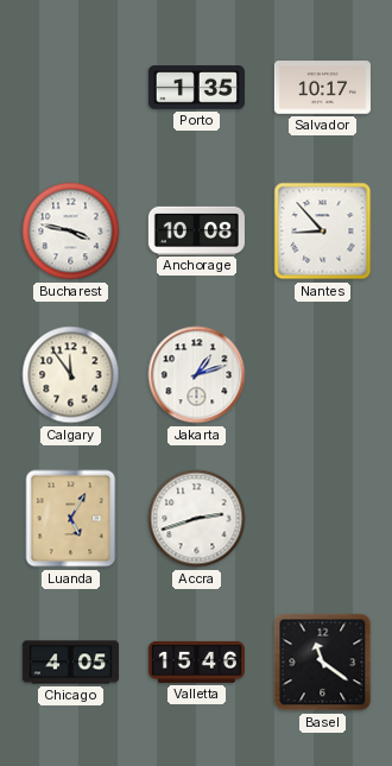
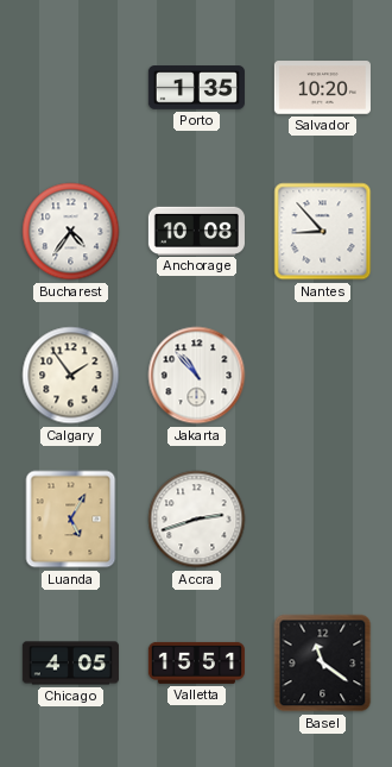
Salvador: 10:17 -> 10:20 (322, 88)
Bucharest: 3:47 -> 4:36 (71, 232)
Calgary: 11:54 -> 1:54 (71, 376)
Jakarta: 1:12 -> 10:53 (197, 376)
Valletta: 15:46 -> 15:51 (196, 662)
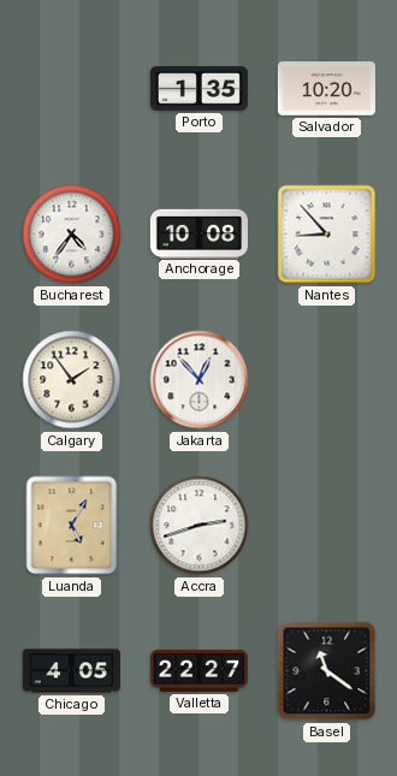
Jakarta: 10:53 -> 12:53 (200, 380)
Valletta: 15:51 -> 22:27 (198, 670)
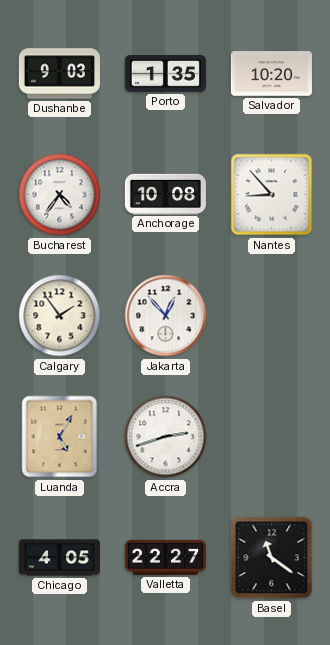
Dushanbe: none -> 9:03 (59, 74)
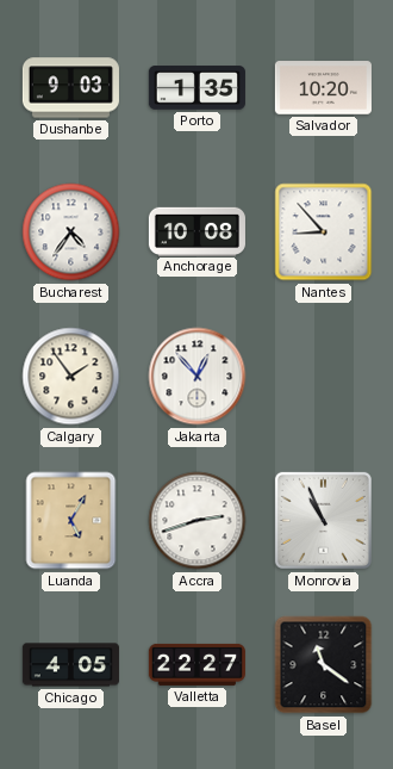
Monrovia: none -> 10:56 (323, 520)
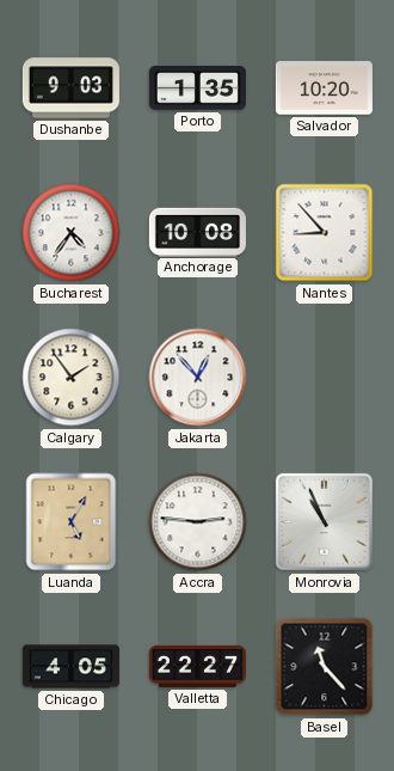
Accra: 2:42 -> 2:46 (198, 522)
Basel: 11:21 -> 11:23 (325, 667)
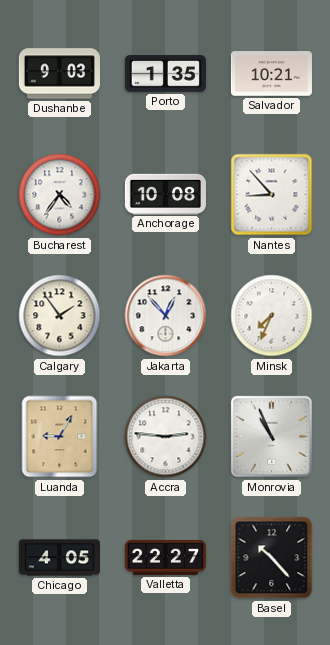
Salvador: 10:20 -> 10:21 (271, 74)
Minsk: none -> 7:34 (272, 316)
Luanda: 5:05 -> 9:05 (60, 437)
Basel: 11:23 -> 10:23 (272, 558)
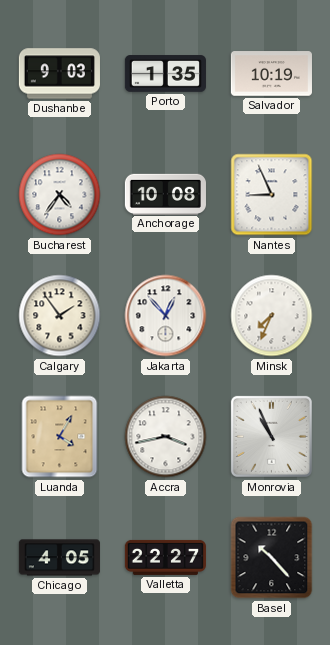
Salvador: 10:21 -> 10:19 (271, 74)
Nantes: 8:53 -> 8:56 (272, 195)
Luanda: 9:05 -> 4:05 (60, 437)
Accra: 2:46 -> 3:43 (166, 437)
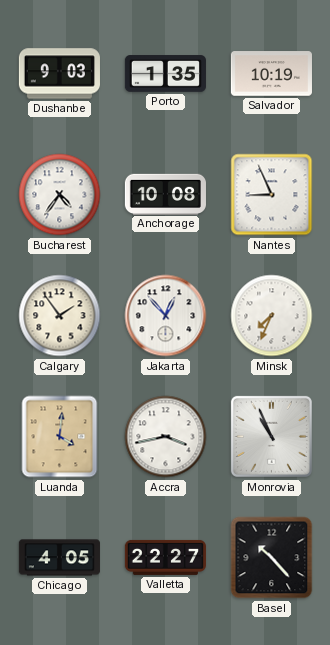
Luanda: 4:05 -> 4:01 (60, 437)
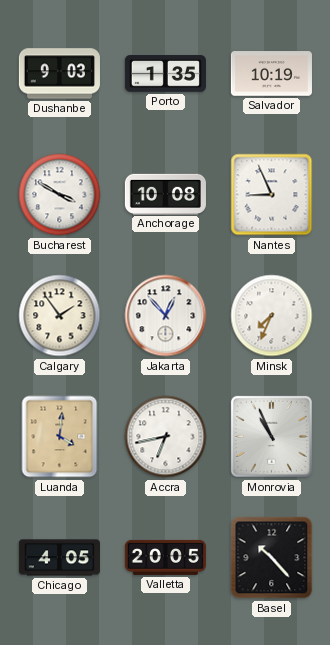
Bucharest: 4:36 -> 3:50 (60, 195)
Accra: 3:43 -> 6:43 (166, 437)
Valletta: 22:27 -> 20:05 (165, 557)
